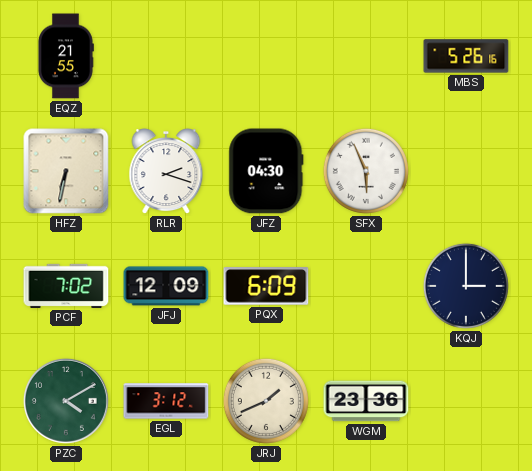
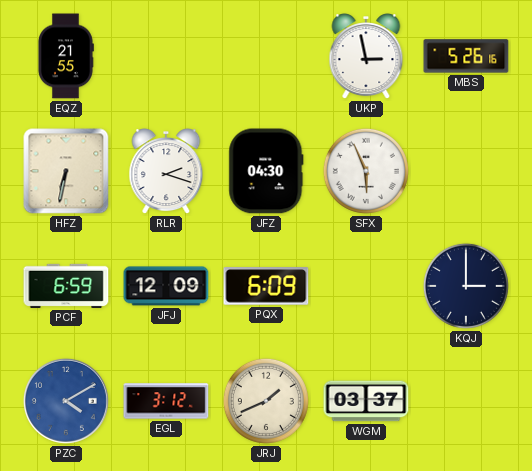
UKP: none -> 2:58 (366, 56)
PCF: 7:02 -> 6:59 (66, 286)
PZC dial: green -> blue (66, 401)
WGM: 23:36 -> 03:37 (366, 401)
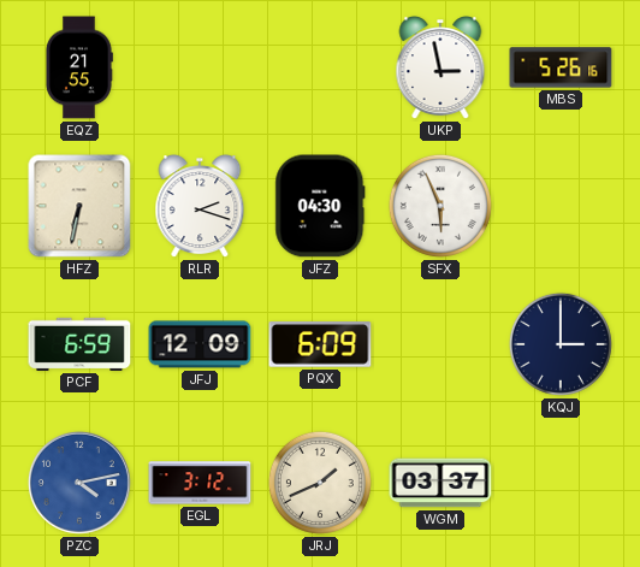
PZC: 4:10 -> 4:13 (79, 483)
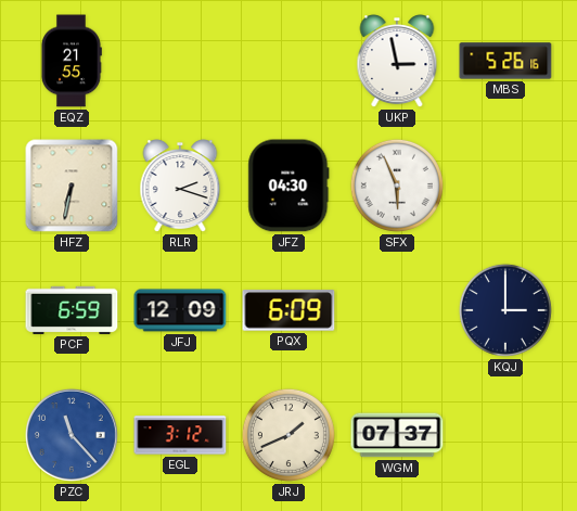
PZC: 4:13 -> 11:23 (72, 435)
WGM: 03:37 -> 07:37 (397, 435)
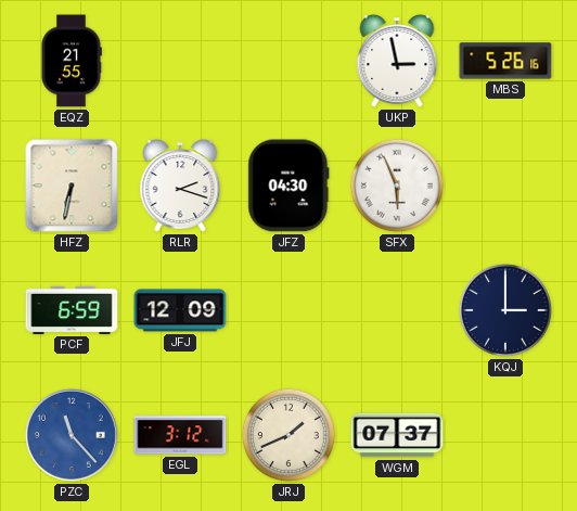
PQX: 6:09 -> none (288, 310)
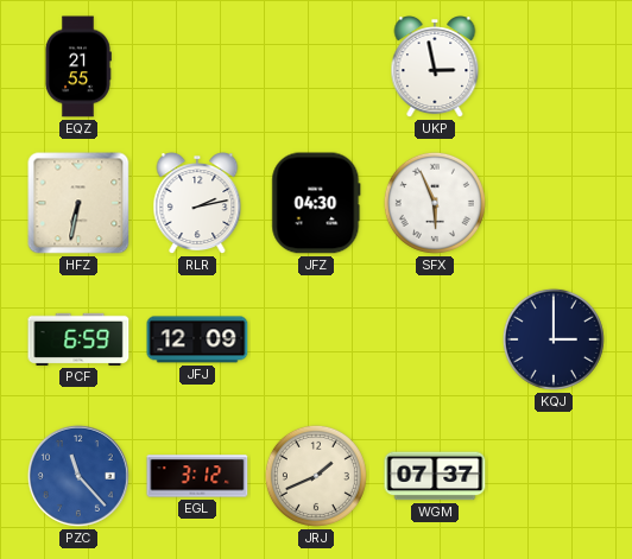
MBS: 5:26 -> none (505, 61)
RLR: 2:18 -> 2:13 (197, 203)
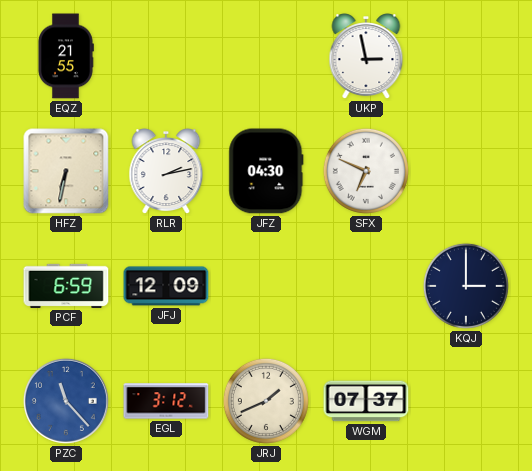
SFX: 5:56 -> 6:49 (366, 171)
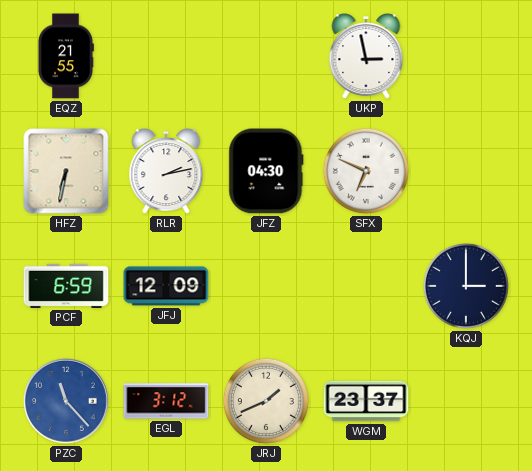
WGM: 07:37 -> 23:37 (366, 401)
